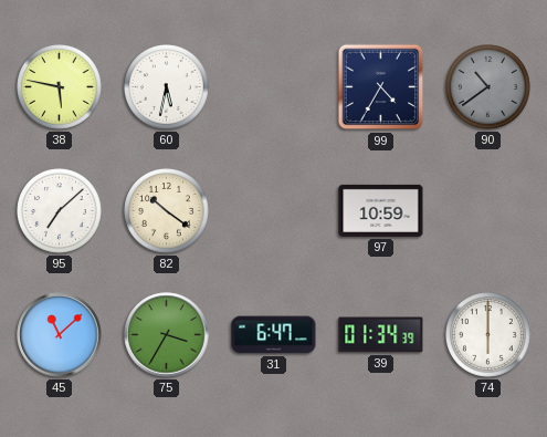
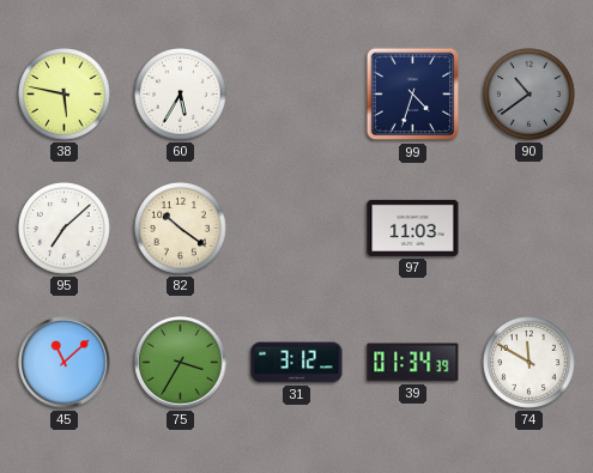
60: 5:32 -> 5:35 (181, 95)
99: 4:35 -> 4:33 (413, 95)
97: 10:59 -> 11:03 (413, 228)
31: 6:47 -> 3:12 (297, 363)
74: 6:00 -> 11:50 (530, 363)
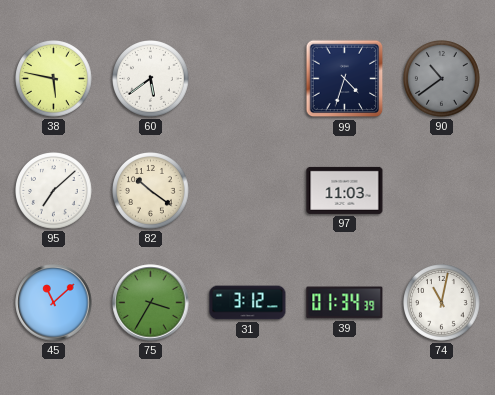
60: 5:35 -> 5:39 (151, 79)
74: 11:50 -> 11:02 (442, 303)
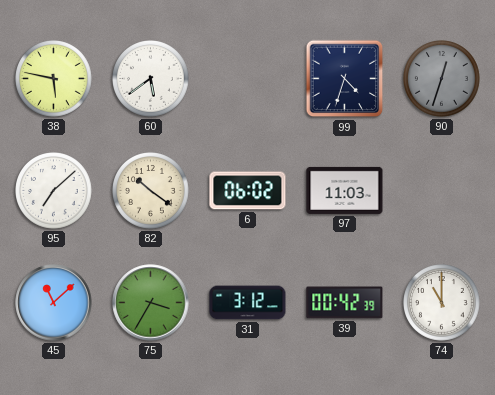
90: 10:39 -> 12:33 (442, 79)
6: none -> 06:02 (248, 191)
39: 01:34 -> 00:42 (345, 303)
74: 11:02 -> 11:00 (442, 303)
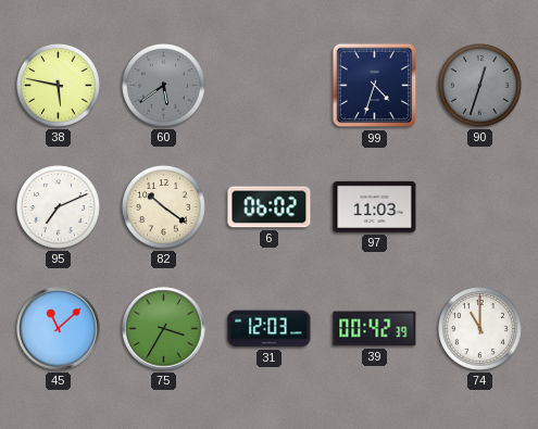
60 dial: white -> grey (164, 86)
95: 7:08 -> 7:11 (59, 207)
31: 3:12 -> 12:03 (270, 329)
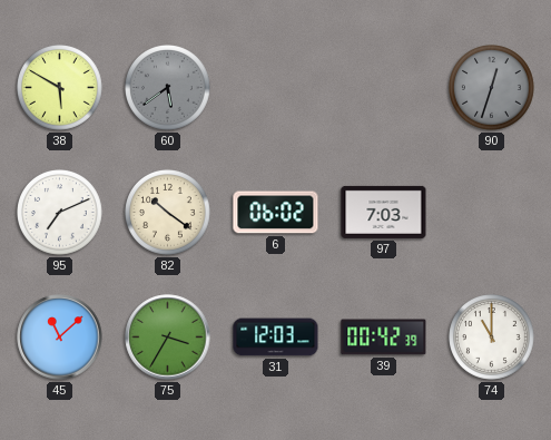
38: 5:47 -> 5:50 (60, 88)
99: 4:33 -> none (375, 86)
97: 11:03 -> 7:03 (384, 212)
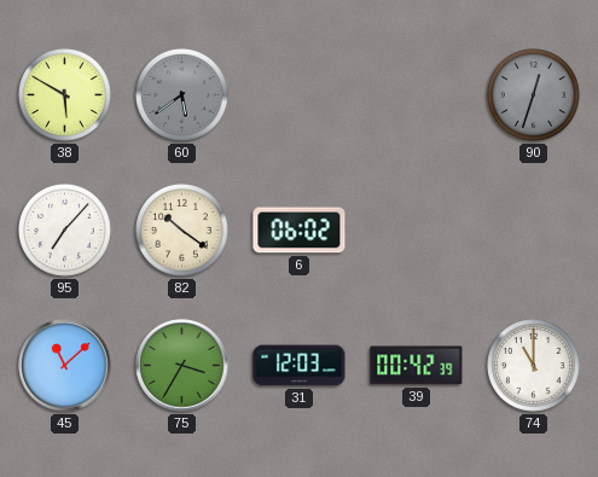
95: 7:11 -> 7:07 (65, 231)
97: 7:03 -> none (384, 212)
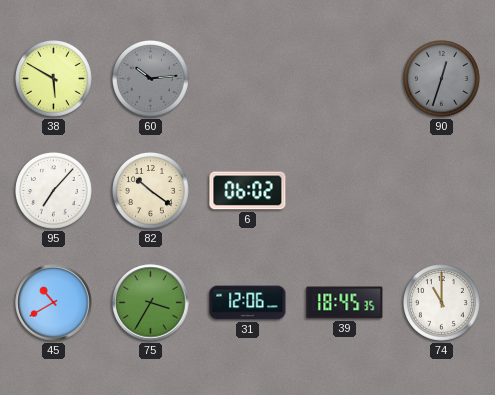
60: 5:39 -> 10:14 (151, 79)
45: 11:08 -> 10:40 (54, 303)
31: 12:03 -> 12:06 (248, 303)
39: 00:42 -> 18:45 (345, 303)
